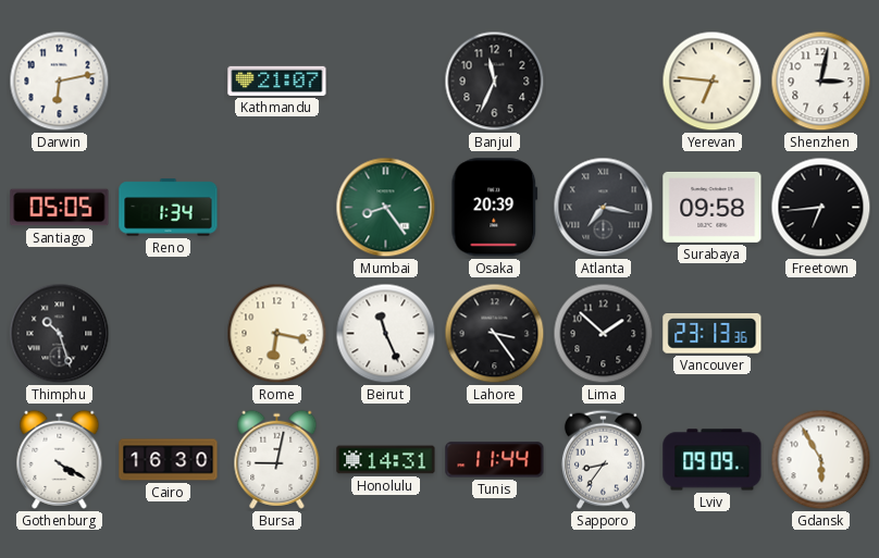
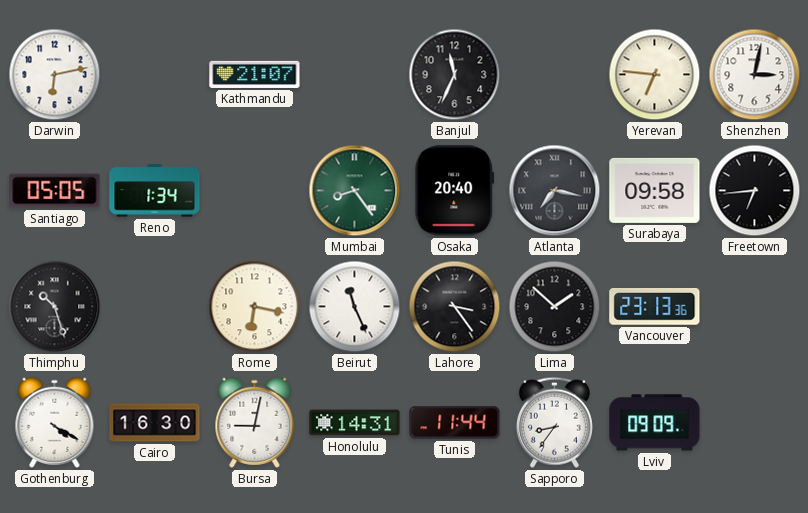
Osaka: 20:39 -> 20:40 (455, 191)
Gdansk: 5:55 -> none (821, 460)
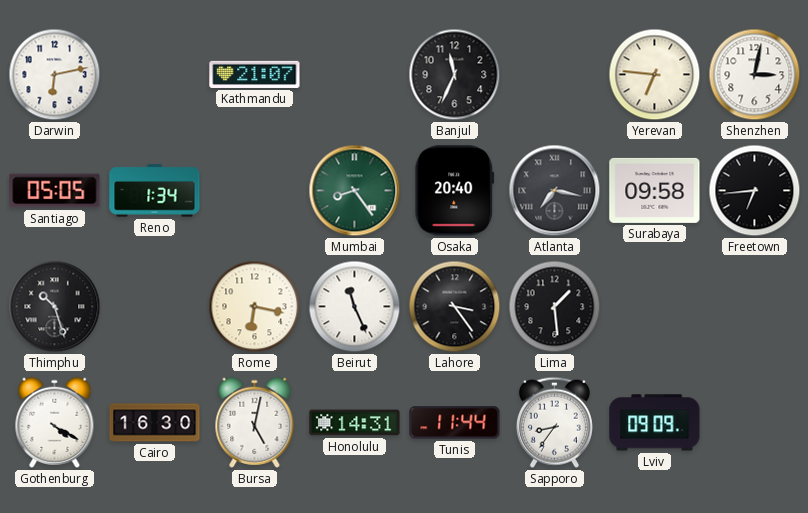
Lima: 1:52 -> 1:29 (555, 307)
Vancouver: 23:13 -> none (655, 307)
Bursa: 9:02 -> 5:02 (255, 422)
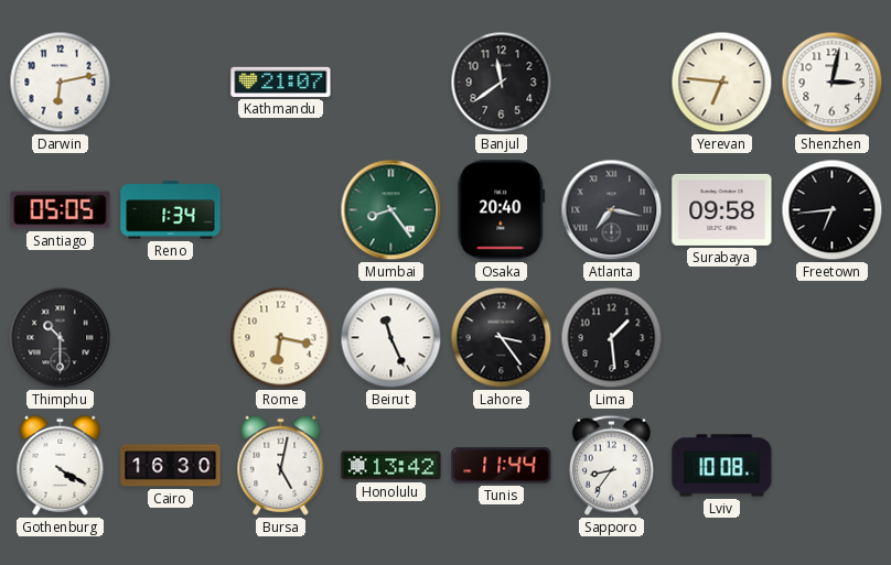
Banjul: 11:34 -> 11:39 (502, 83)
Thimphu: 10:27 -> 10:30 (61, 338)
Honolulu: 14:31 -> 13:42 (391, 466)
Lviv: 09:09 -> 10:08 (722, 466)
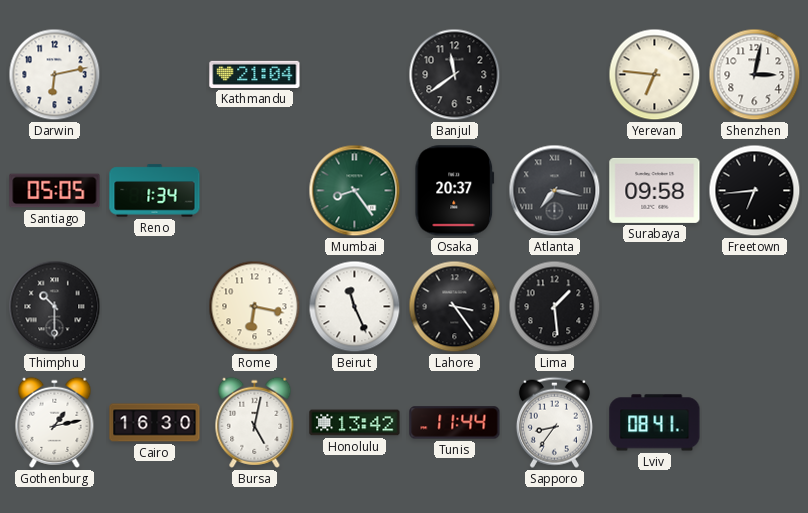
Kathmandu: 21:07 -> 21:04 (255, 74)
Osaka: 20:40 -> 20:37 (455, 191)
Gothenburg: 4:20 -> 1:13 (55, 422)
Lviv: 10:08 -> 08:41 (655, 423)
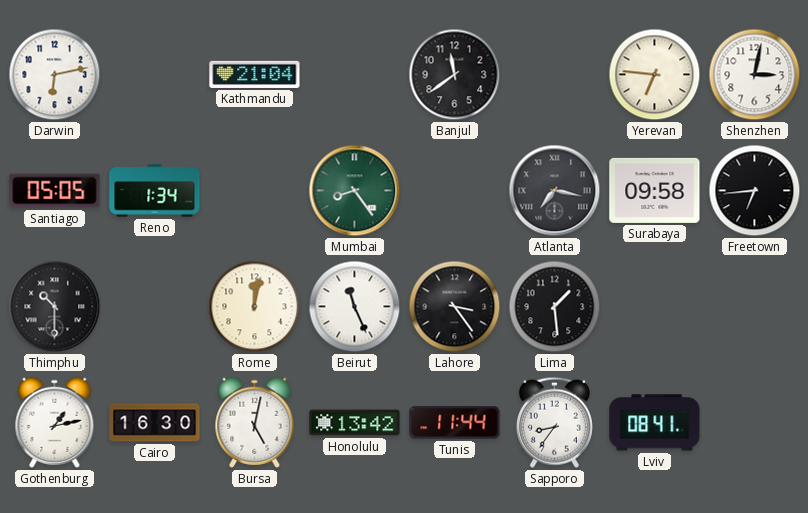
Osaka: 20:37 -> none (455, 191)
Rome: 6:17 -> 12:02 (255, 307)
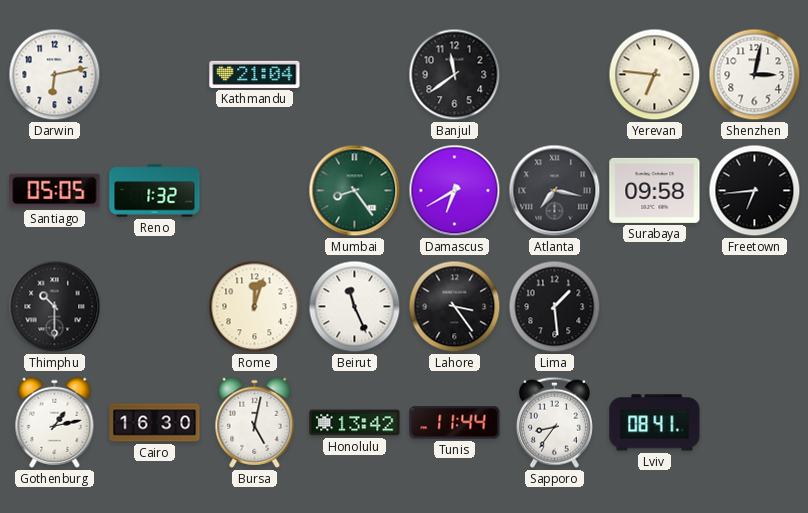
Reno: 1:34 -> 1:32 (155, 191)
Damascus: none -> 6:40 (455, 191)
Rome: 12:02 -> 12:03 (255, 307)
